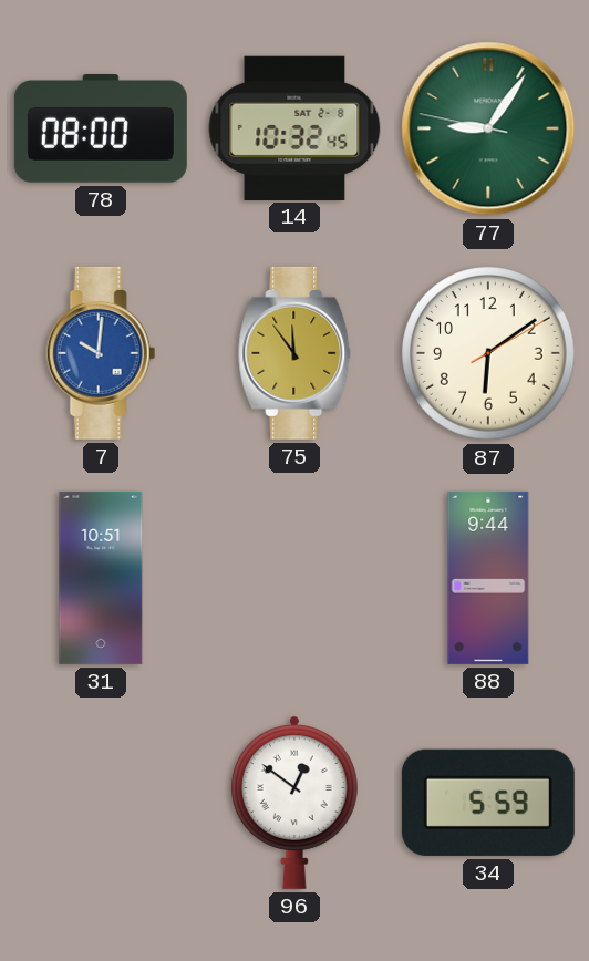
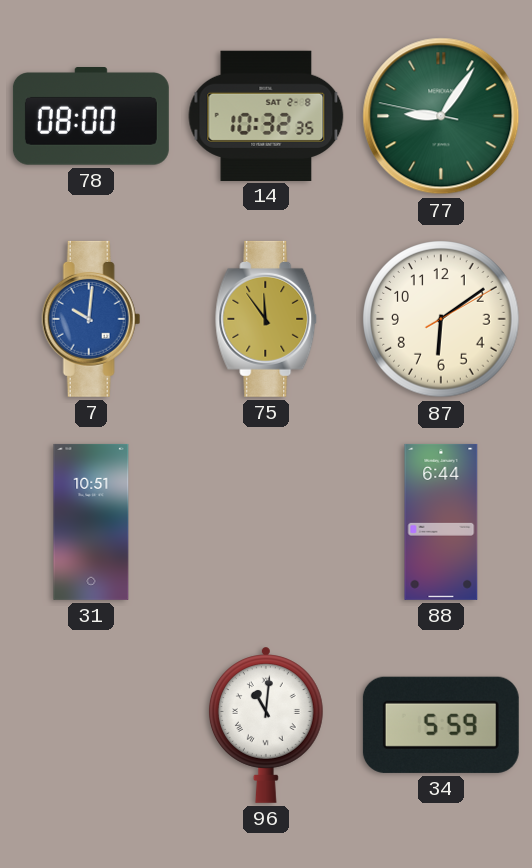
14: 10:32:45 -> 10:32:35 (266, 115)
88: 9:44 -> 6:44 (441, 522)
96: 12:51 -> 11:01 (266, 725)
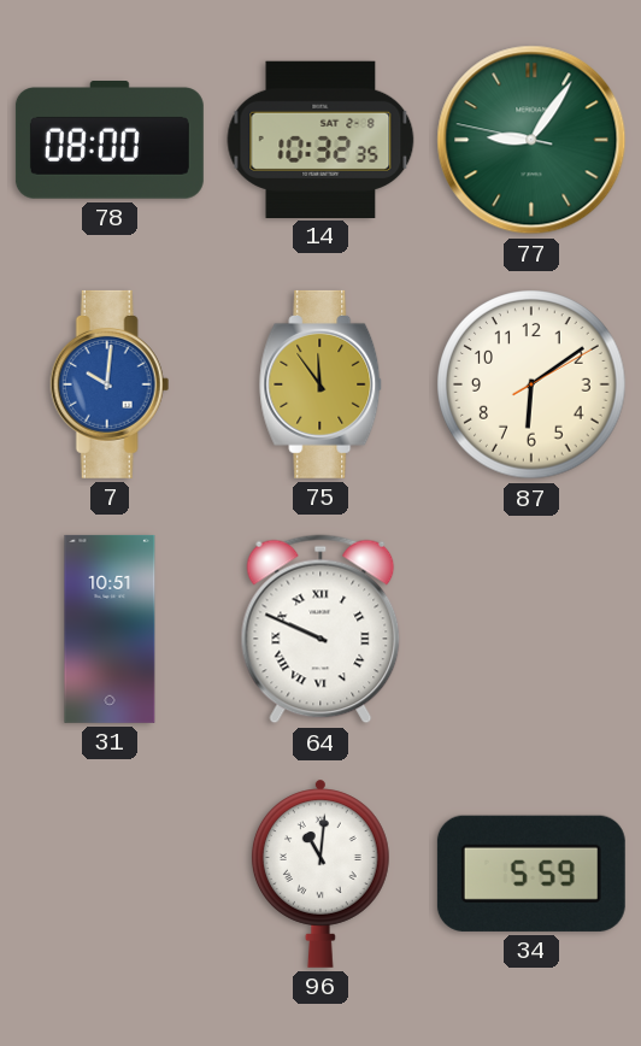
64: none -> 9:49 (320, 629)
88: 6:44 -> none (441, 522)
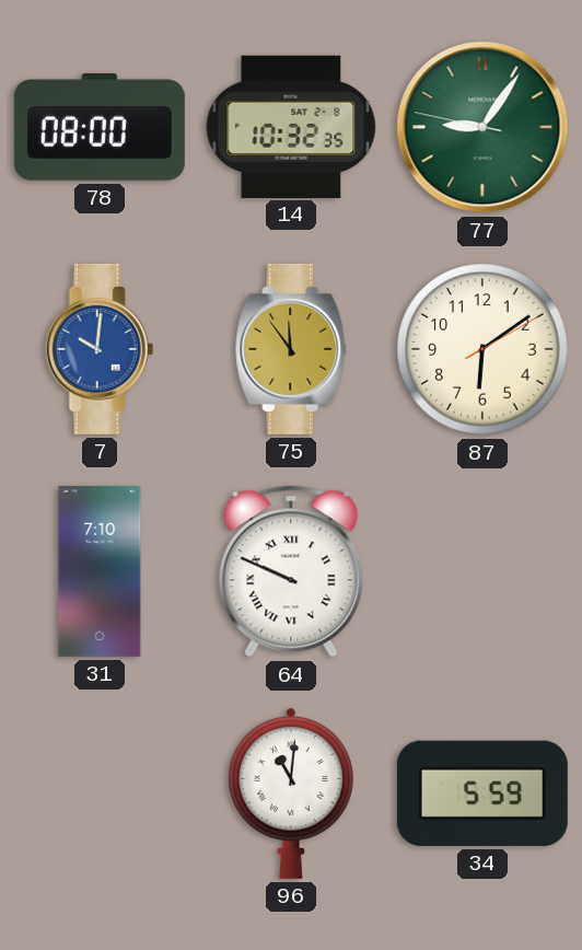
31: 10:51 -> 7:10 (100, 571)
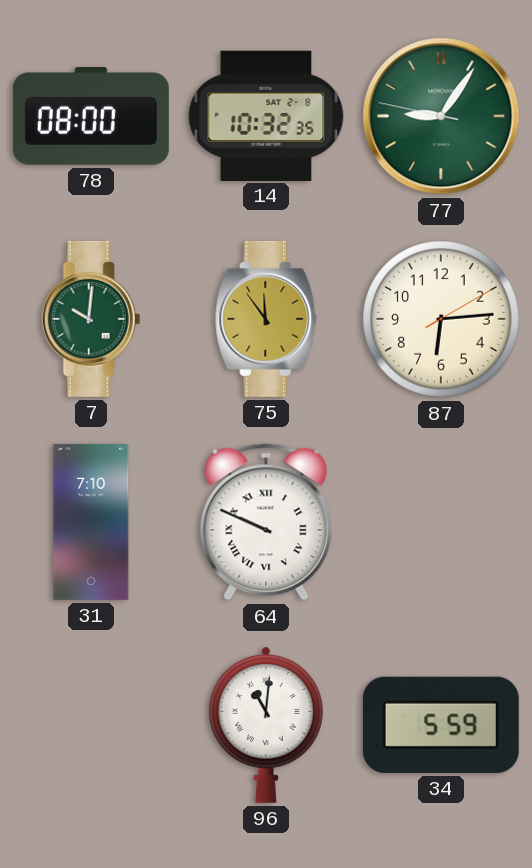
7 dial: blue -> green (91, 319)
87: 6:09 -> 6:14 (441, 319)
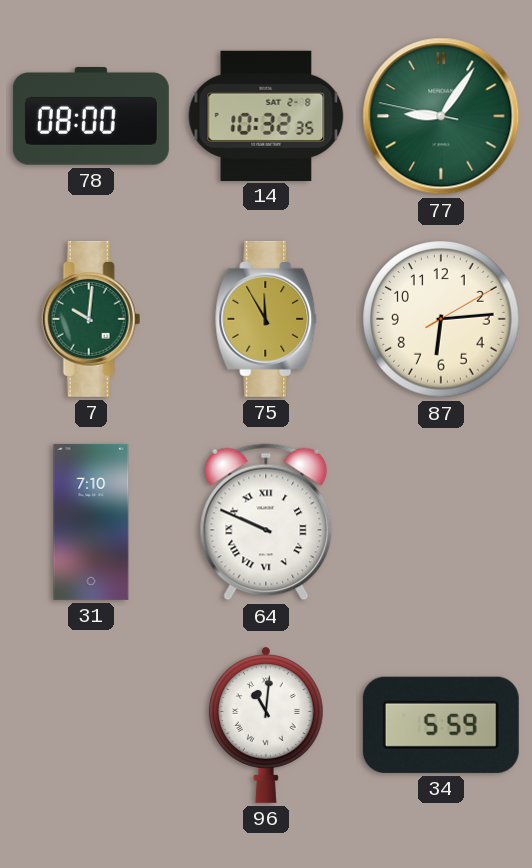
75: 11:54 -> 11:55 (267, 319)
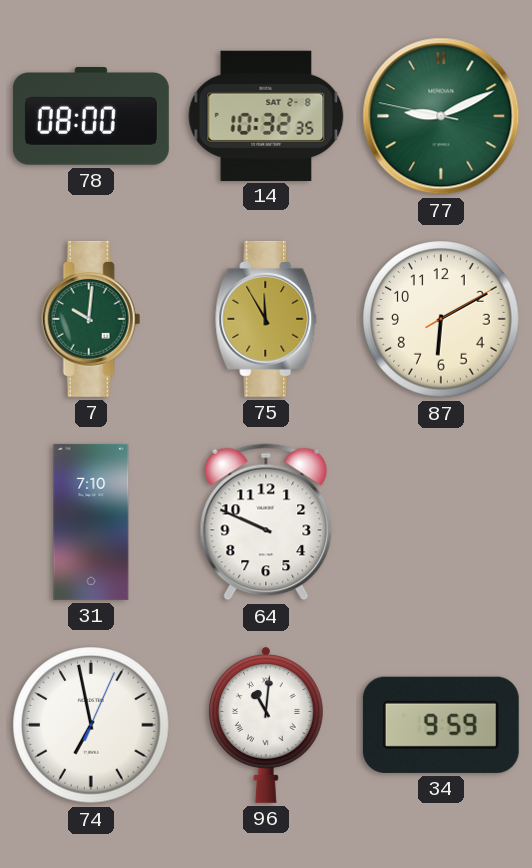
77: 9:05 -> 9:10 (441, 116)
87: 6:14 -> 6:10 (441, 319)
64 numerals: Roman -> Arabic (266, 522)
74: none -> 6:58 (91, 725)
34: 5:59 -> 9:59 (441, 725)
